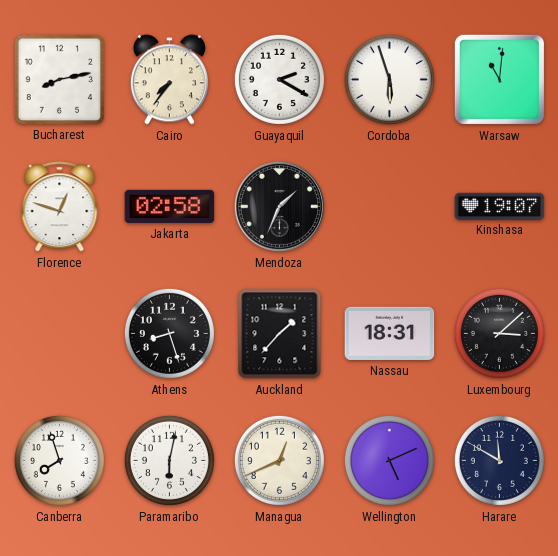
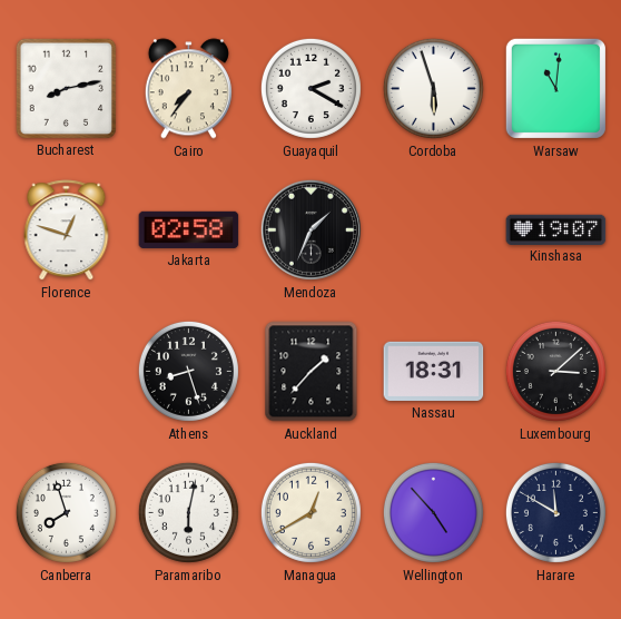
Managua: 12:41 -> 12:40 (310, 512)
Wellington: 5:11 -> 4:53 (433, 512)
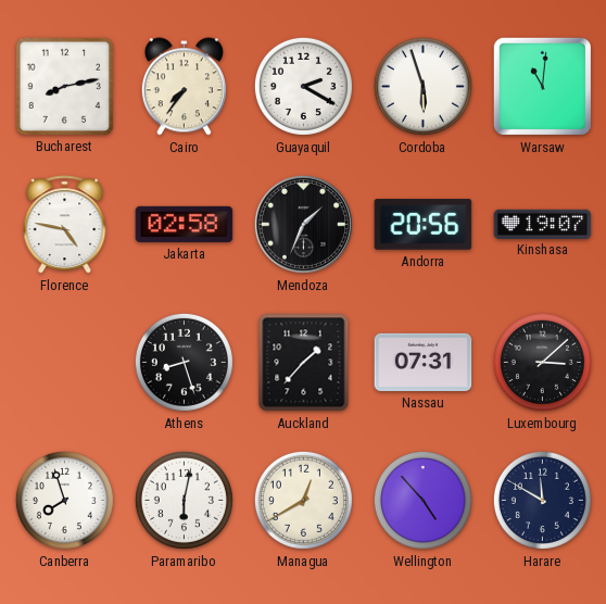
Florence: 12:48 -> 4:47 (65, 225)
Andorra: none -> 20:56 (424, 225)
Nassau: 18:31 -> 07:31 (424, 362)
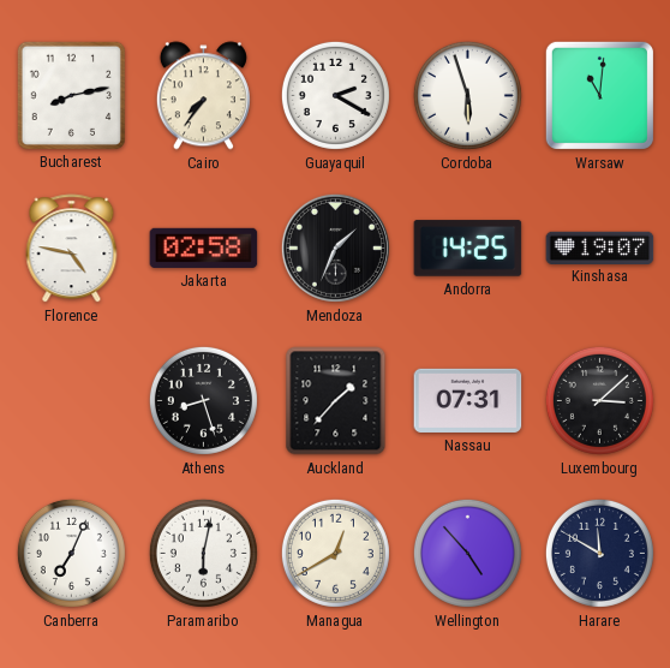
Andorra: 20:56 -> 14:25 (468, 249)
Canberra: 7:57 -> 7:04 (71, 553)
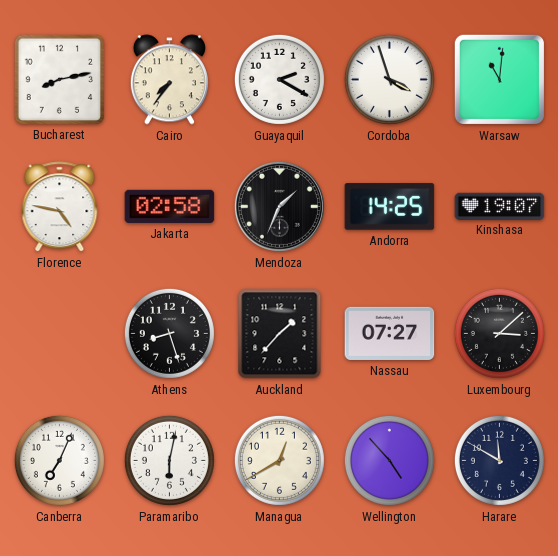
Cordoba: 5:57 -> 3:57 (389, 79)
Nassau: 07:31 -> 07:27 (390, 333)
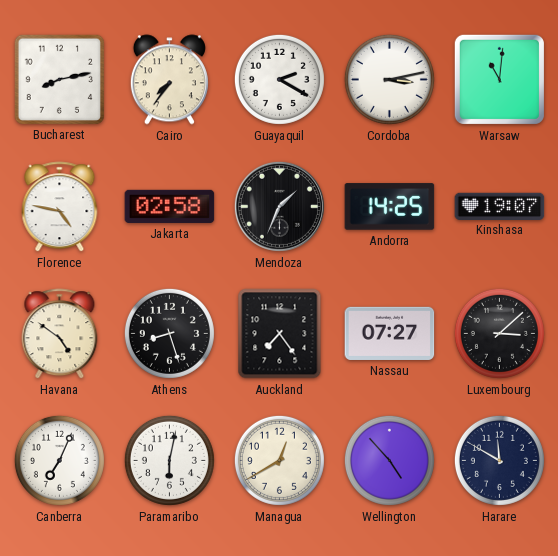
Cordoba: 3:57 -> 3:13 (389, 79)
Havana: none -> 4:51 (60, 334)
Auckland: 1:37 -> 7:24 (280, 334)
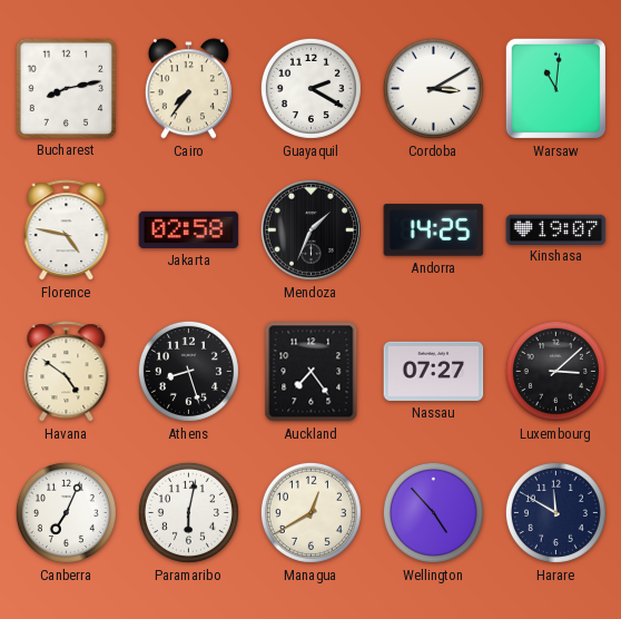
Cordoba: 3:13 -> 3:10 (433, 88)
